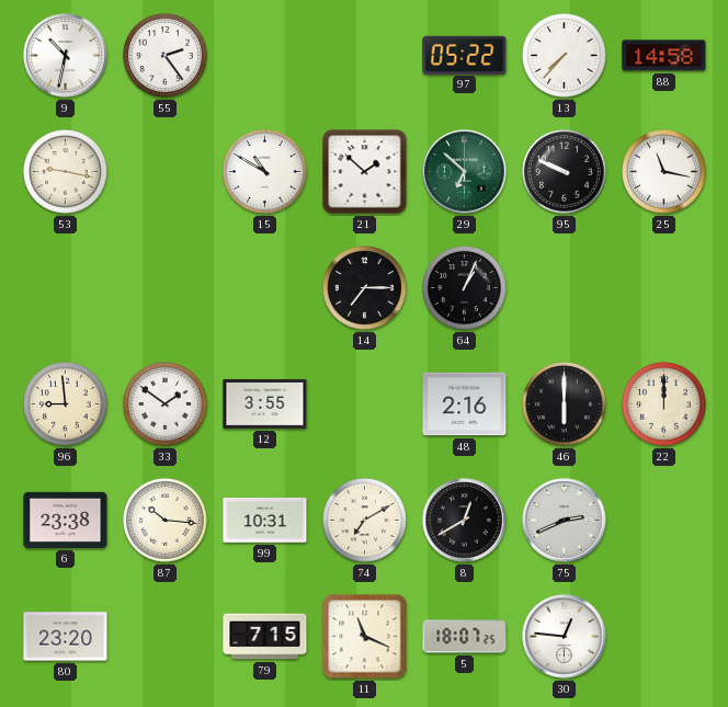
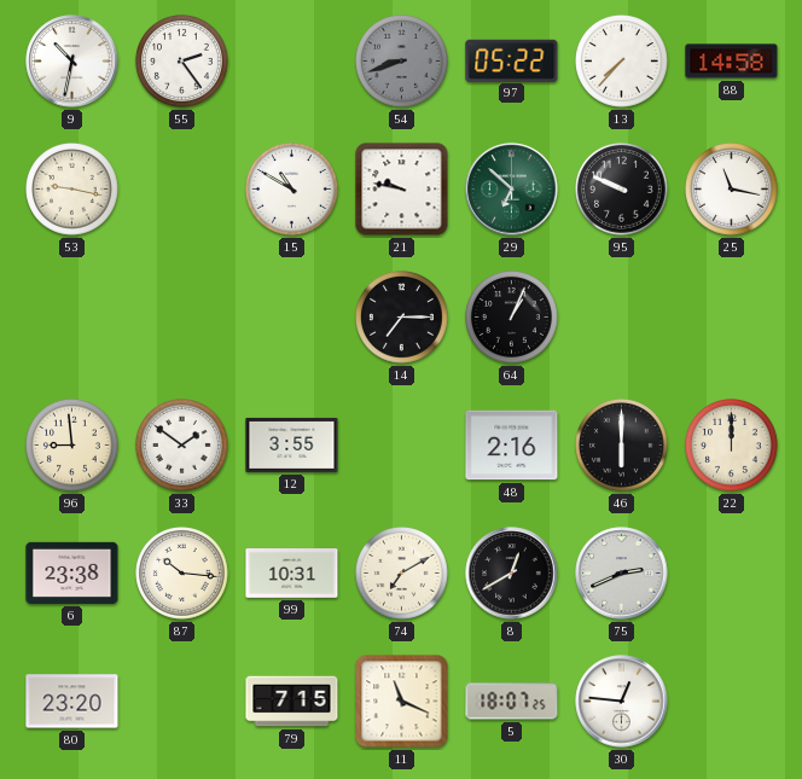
54: none -> 8:42 (402, 62)
21: 1:52 -> 9:47 (402, 190)
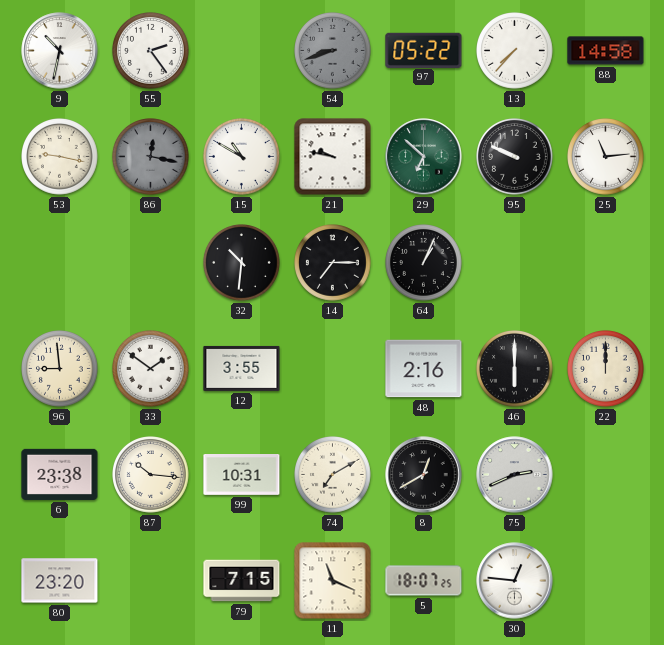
86: none -> 12:17 (151, 157)
25: 11:17 -> 11:14 (606, 157)
32: none -> 10:31 (242, 263)
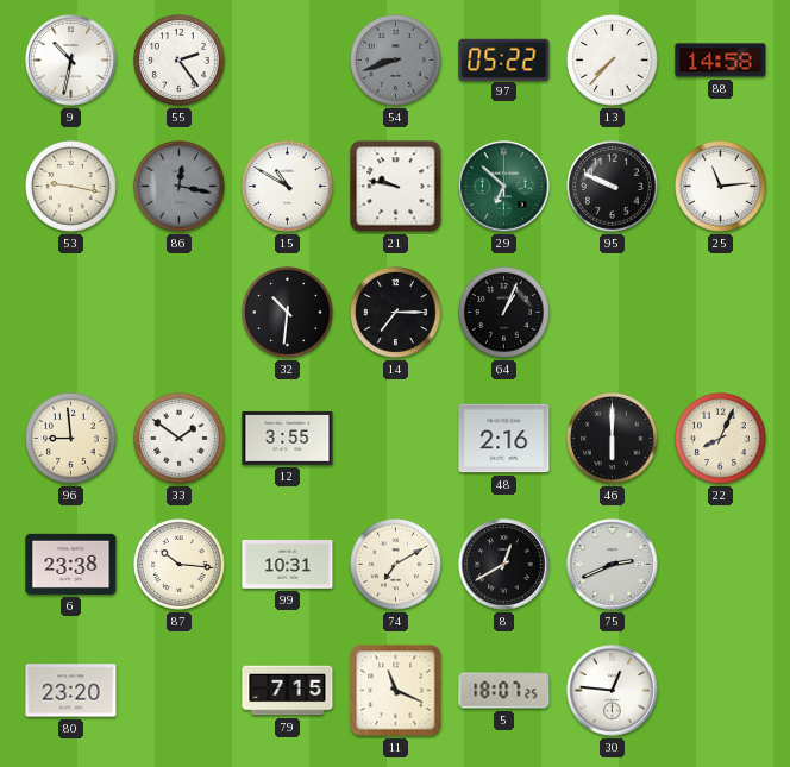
22: 12:00 -> 8:04 (721, 439)
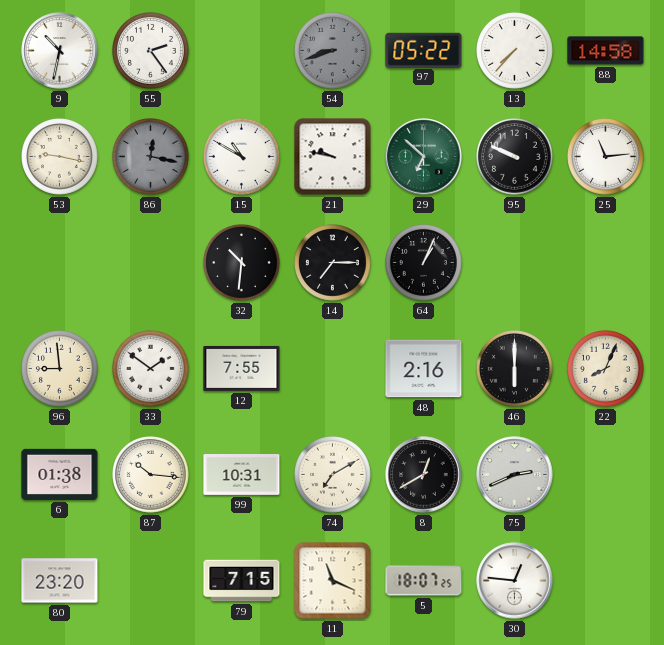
12: 3:55 -> 7:55 (242, 368)
6: 23:38 -> 01:38 (60, 474)
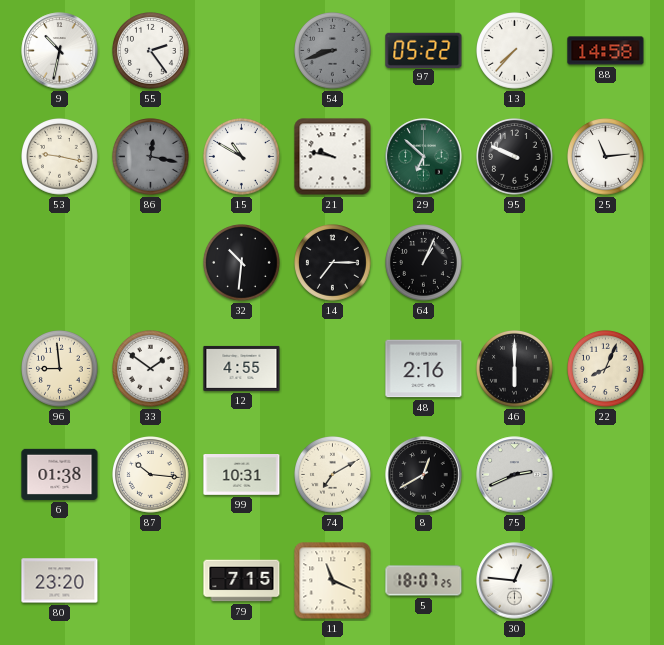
12: 7:55 -> 4:55 (242, 368)
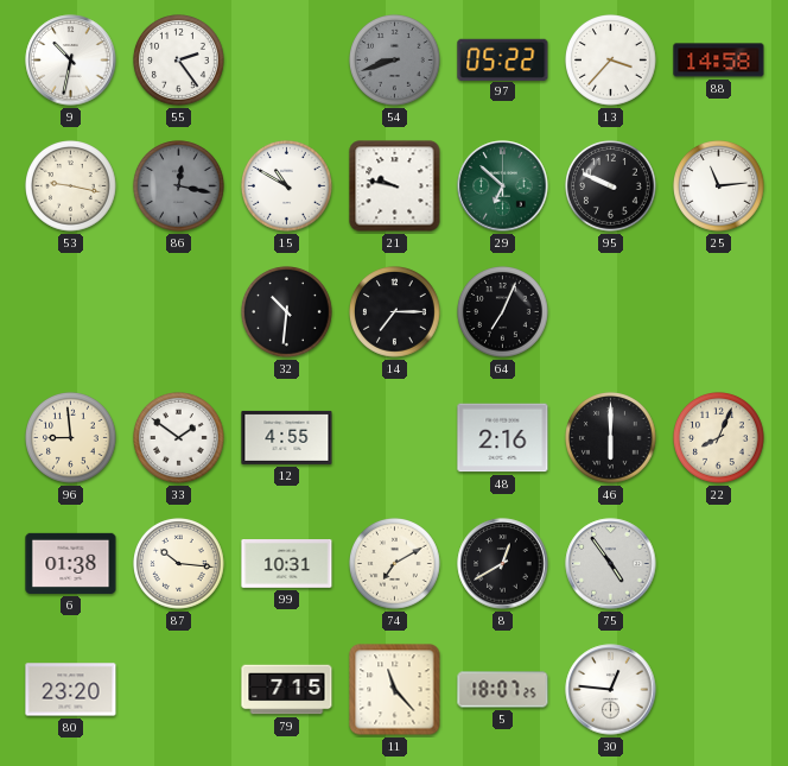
13: 7:37 -> 3:37 (611, 61)
64: 1:04 -> 7:04 (503, 312)
75: 2:41 -> 4:54 (611, 564)
11: 11:19 -> 11:23 (395, 690)
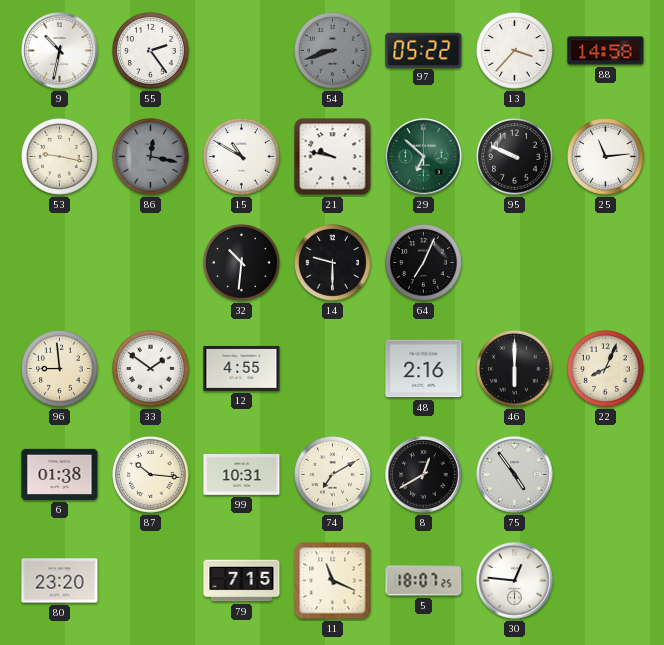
14: 7:15 -> 9:30 (333, 263)
11: 11:23 -> 11:19 (333, 581)
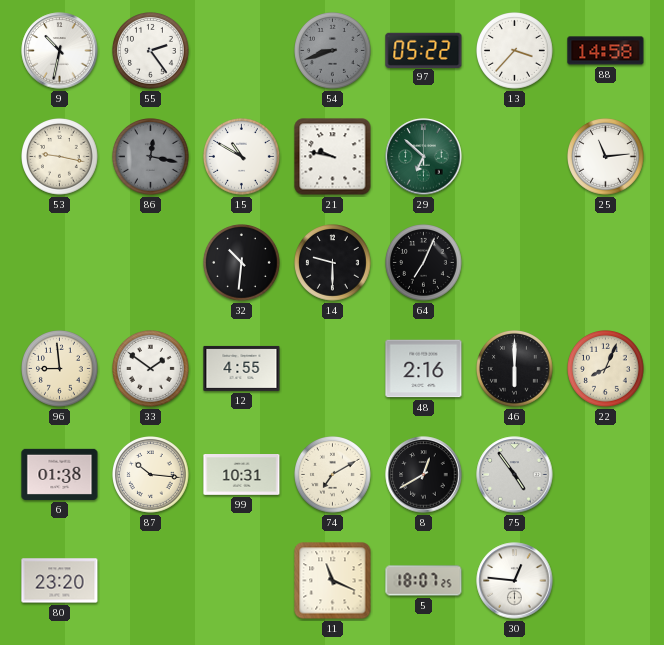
95: 9:49 -> none (515, 157)
79: 7:15 -> none (242, 581)
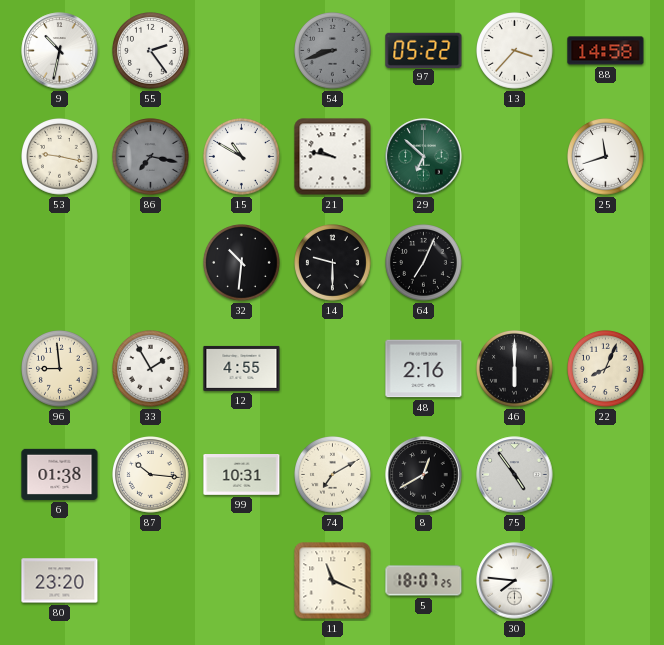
86: 12:17 -> 7:17 (151, 157)
25: 11:14 -> 11:42 (606, 157)
33: 1:51 -> 1:55 (151, 369)
30: 12:46 -> 7:46 (515, 581)
